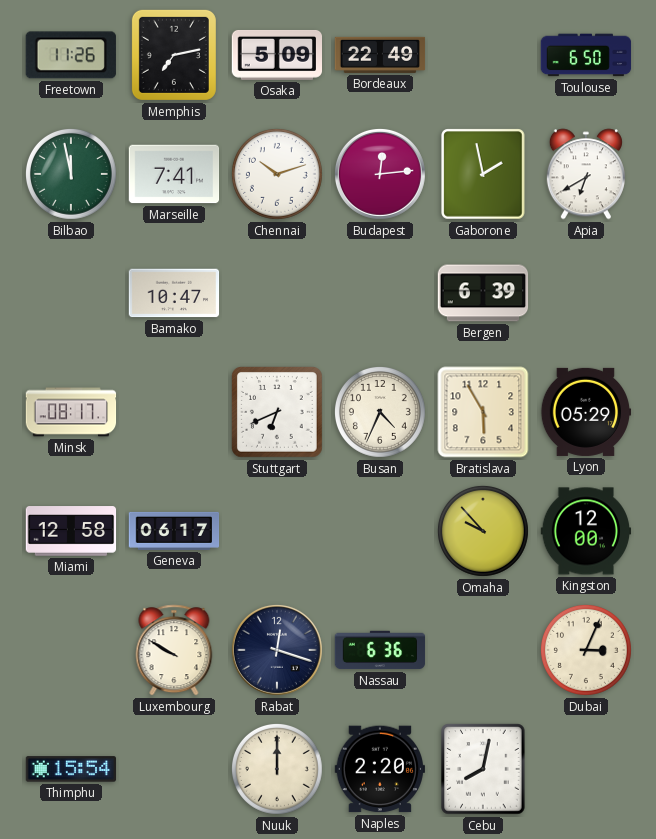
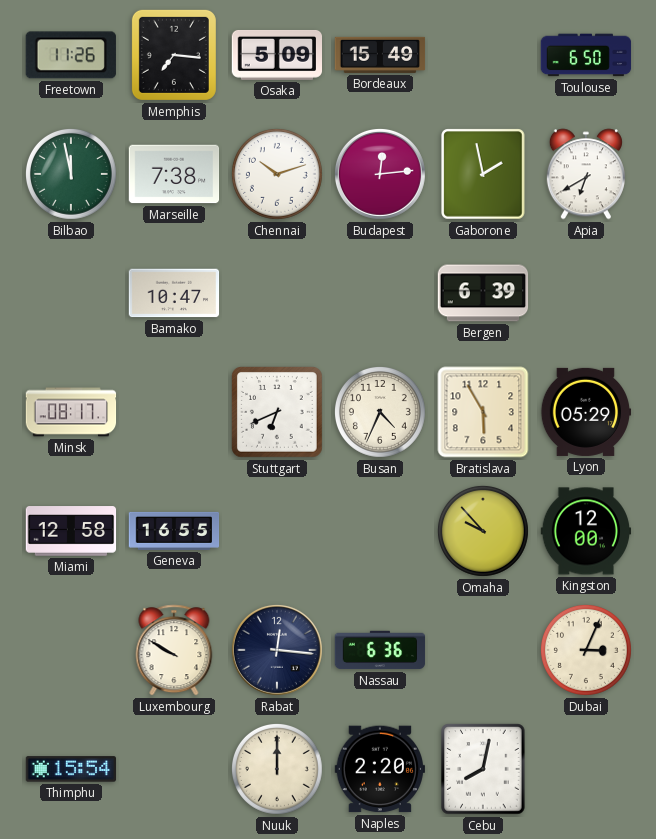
Memphis: 7:13 -> 7:16 (174, 55)
Bordeaux: 22:49 -> 15:49 (380, 55)
Marseille: 7:41 -> 7:38 (174, 174)
Geneva: 06:17 -> 16:55 (174, 531)
Rabat: 12:18 -> 12:16 (277, 650)
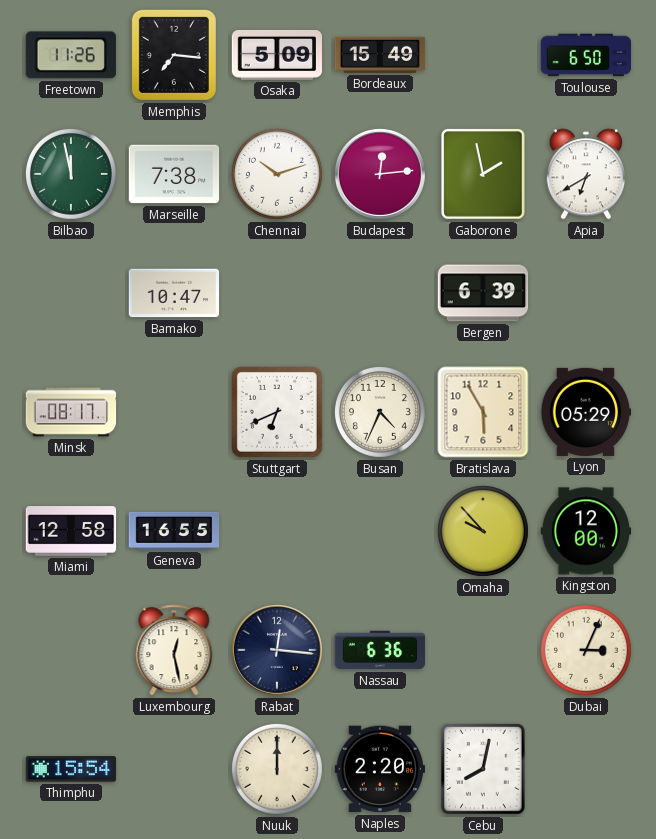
Luxembourg: 9:50 -> 12:28 (174, 650)
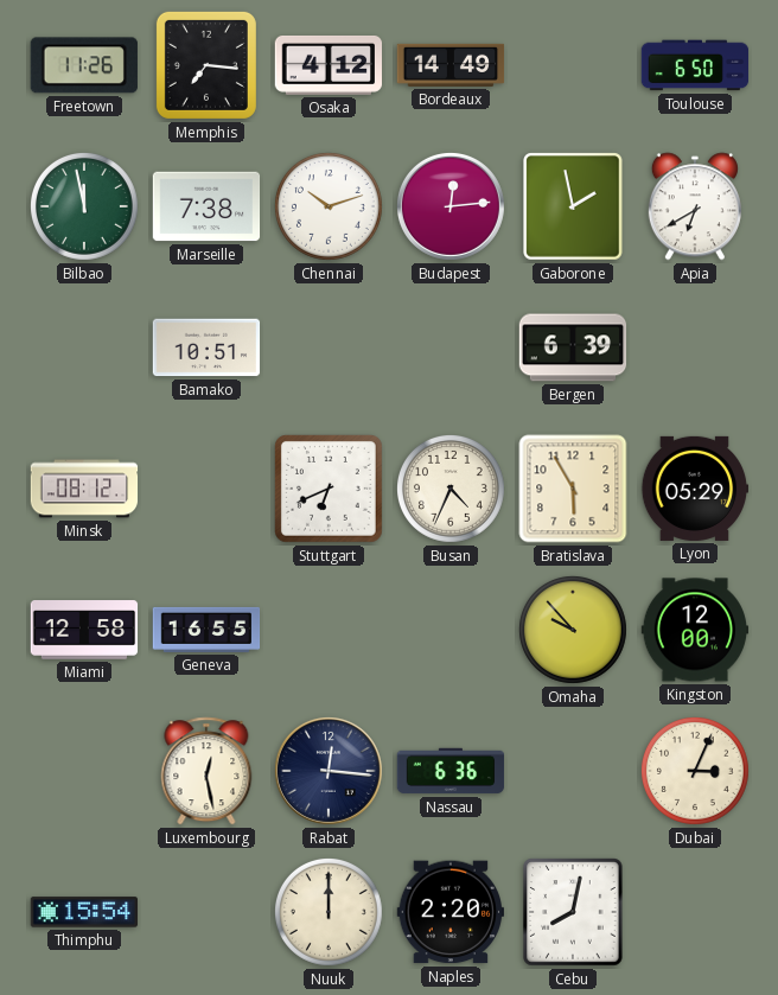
Osaka: 5:09 -> 4:12 (329, 65)
Bordeaux: 15:49 -> 14:49 (451, 65)
Bamako: 10:47 -> 10:51 (206, 347)
Minsk: 08:17 -> 08:12 (84, 489)
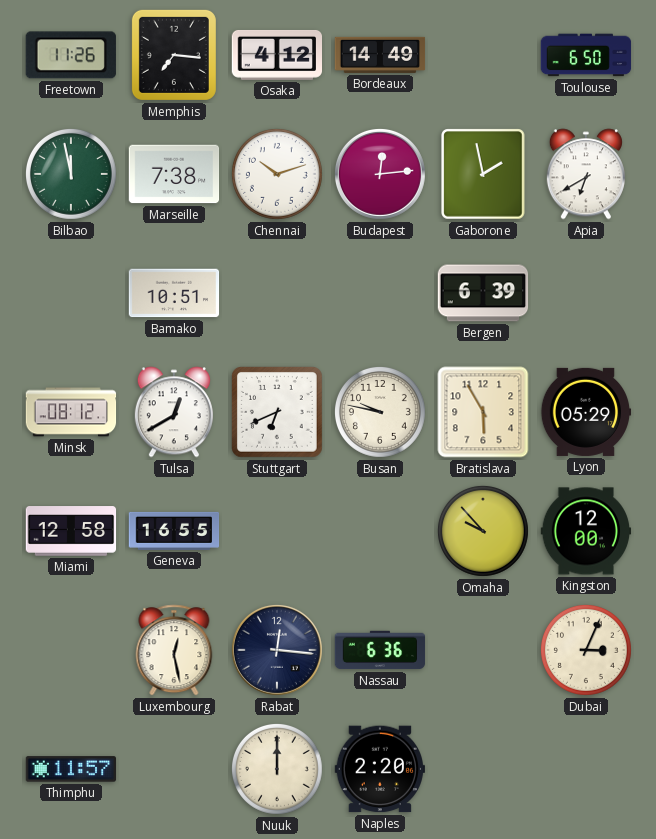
Tulsa: none -> 12:40 (174, 412)
Busan: 4:34 -> 9:47 (380, 412)
Thimphu: 15:54 -> 11:57 (71, 769)
Cebu: 8:02 -> none (573, 912)
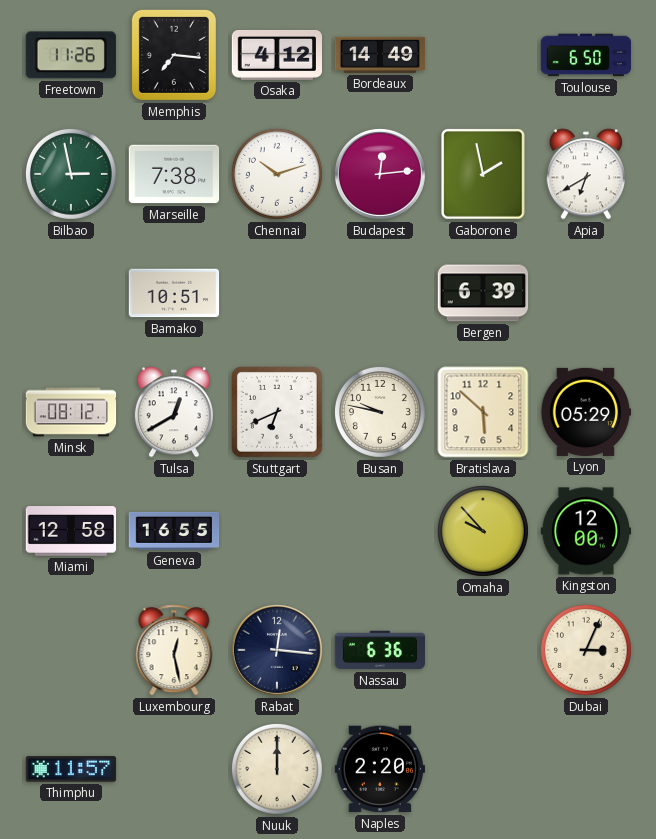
Bilbao: 11:58 -> 2:58 (71, 174)
Bratislava: 5:55 -> 5:52 (483, 412)
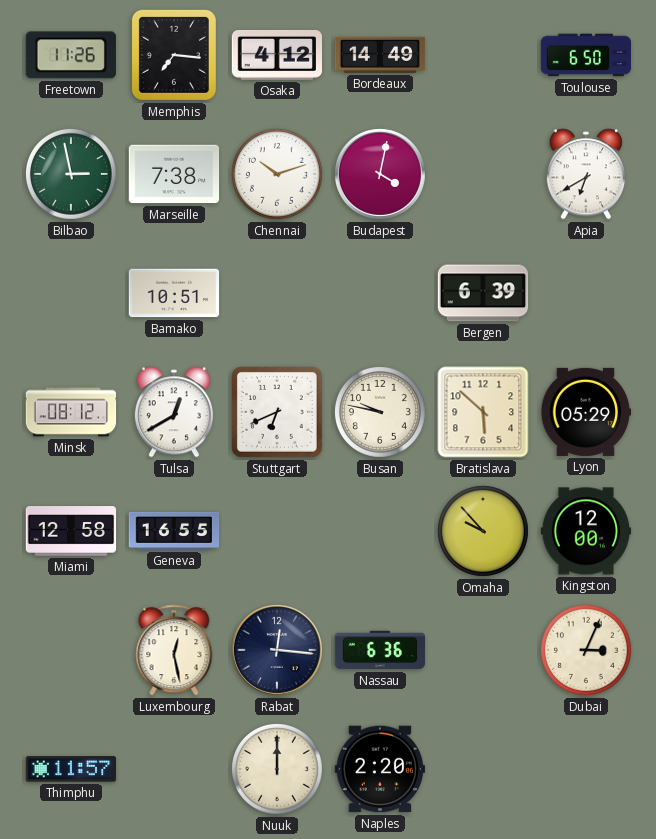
Budapest: 12:14 -> 4:02 (380, 174)
Gaborone: 1:58 -> none (483, 174)
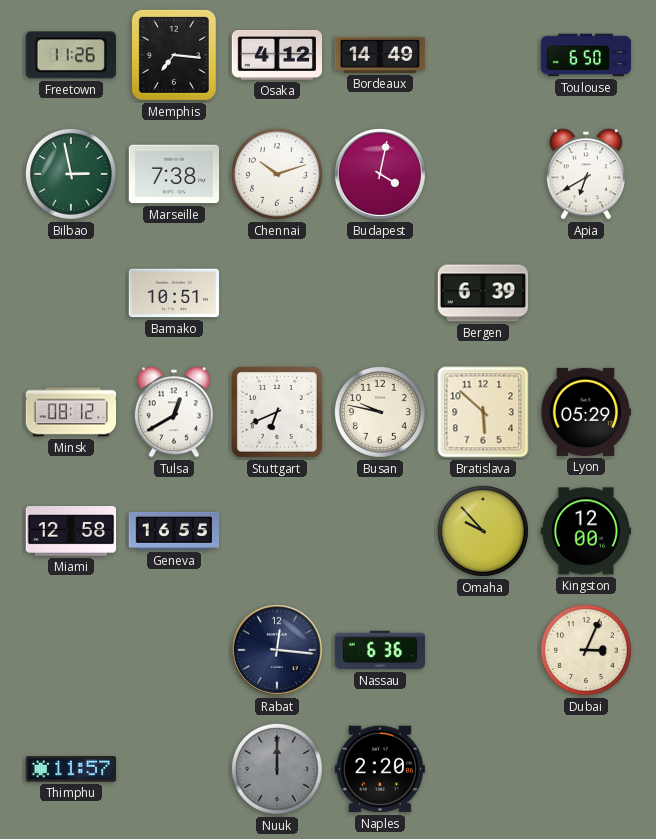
Luxembourg: 12:28 -> none (174, 650)
Nuuk dial: cream -> grey (277, 769)
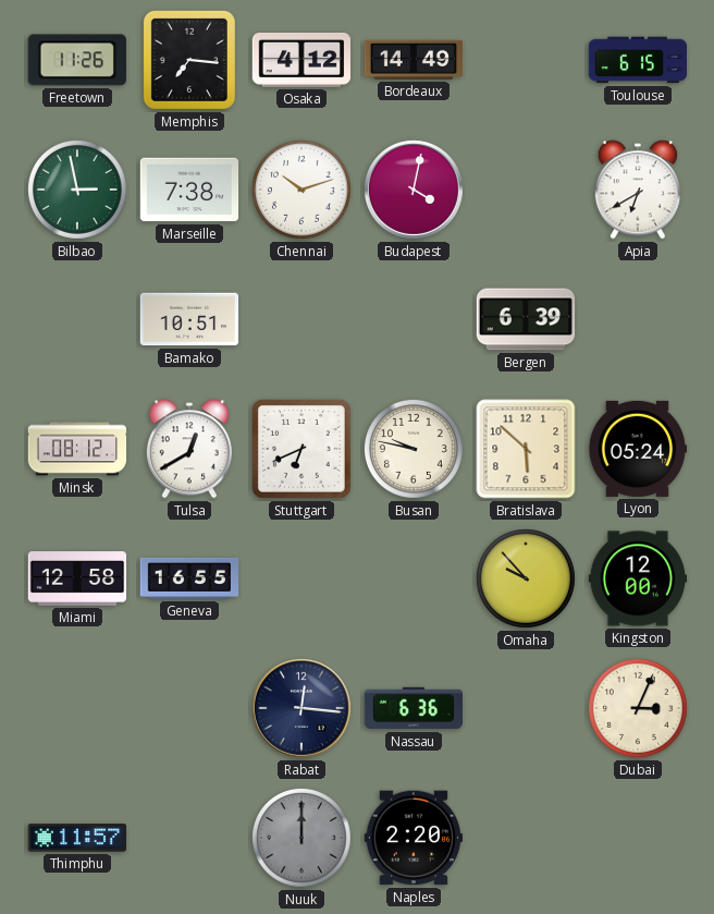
Toulouse: 6:50 -> 6:15 (638, 60)
Lyon: 05:29 -> 05:24 (638, 449)
